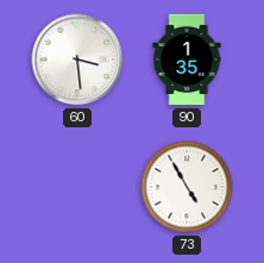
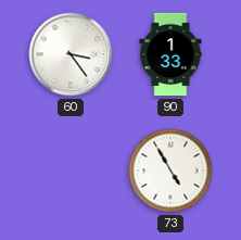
60: 3:29 -> 3:24 (71, 54)
90: 1:35 -> 1:33 (170, 54)
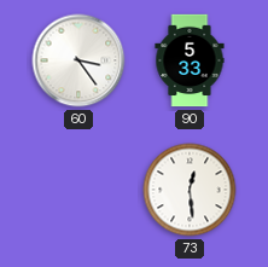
90: 1:33 -> 5:33 (190, 60)
73: 4:55 -> 12:29 (190, 190)
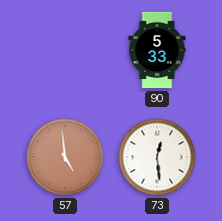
60: 3:24 -> none (78, 60)
57: none -> 4:59 (65, 157)
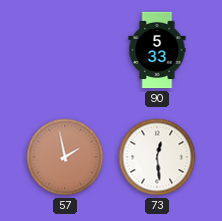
57: 4:59 -> 1:58 (65, 157)
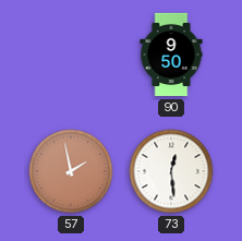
90: 5:33 -> 9:50 (171, 55)
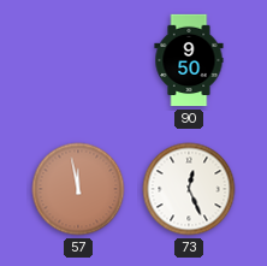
57: 1:58 -> 11:58 (78, 189)
73: 12:29 -> 12:26 (189, 189)
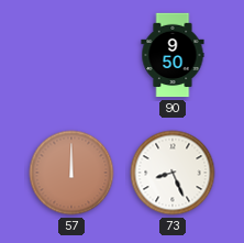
57: 11:58 -> 12:00 (71, 173)
73: 12:26 -> 8:26 (173, 173)
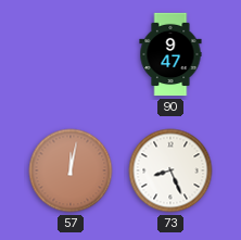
90: 9:50 -> 9:47 (170, 54)
57: 12:00 -> 12:02 (71, 170)
